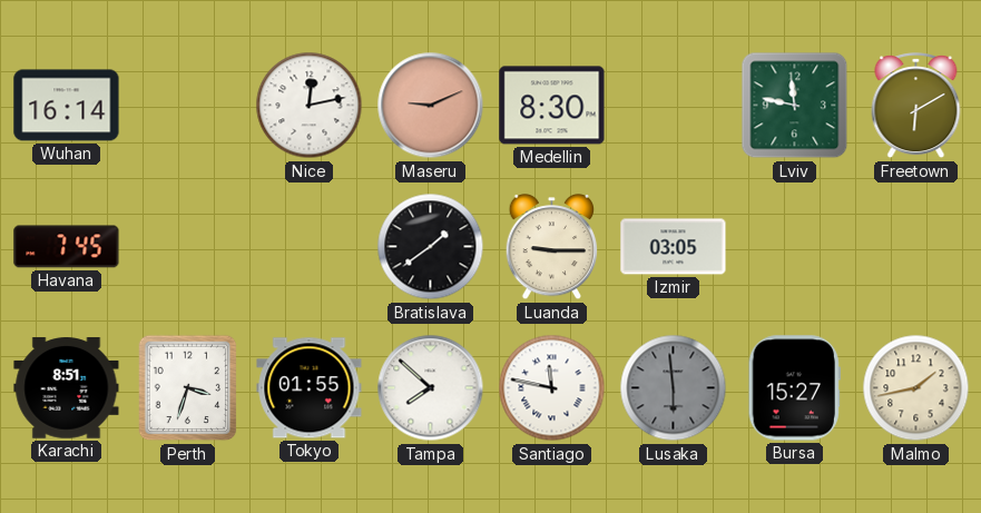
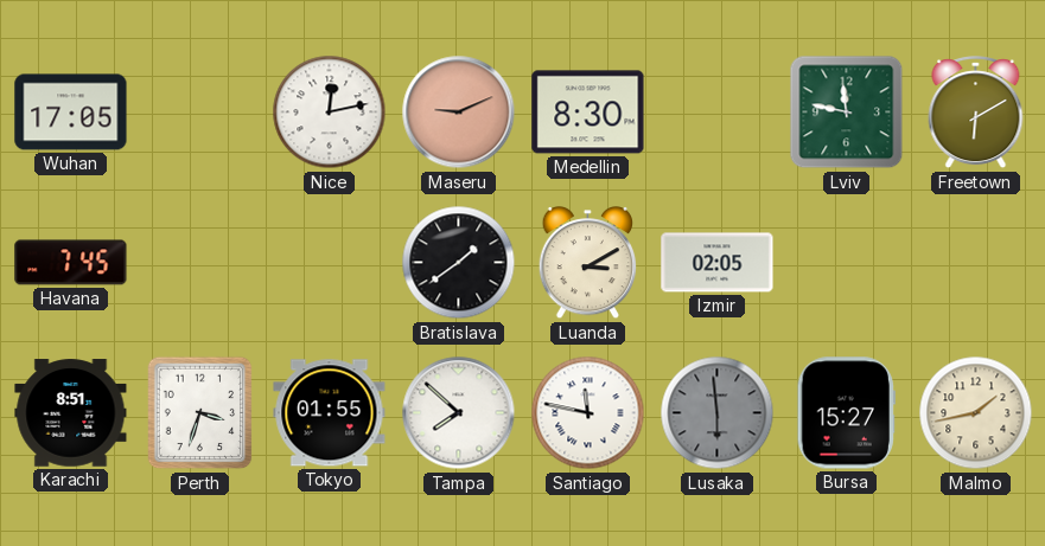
Wuhan: 16:14 -> 17:05 (71, 113)
Luanda: 9:15 -> 3:10 (588, 264)
Izmir: 03:05 -> 02:05 (718, 263)
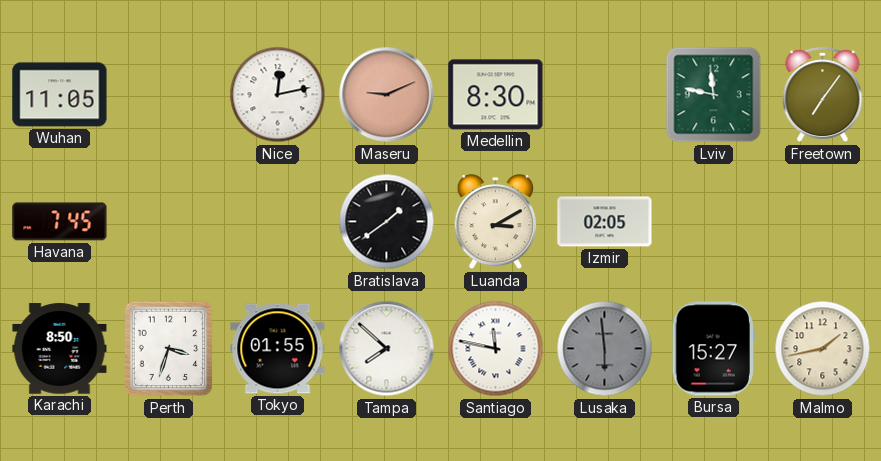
Wuhan: 17:05 -> 11:05 (60, 95)
Freetown: 6:10 -> 7:06 (823, 95)
Karachi: 8:51 -> 8:50 (60, 349)
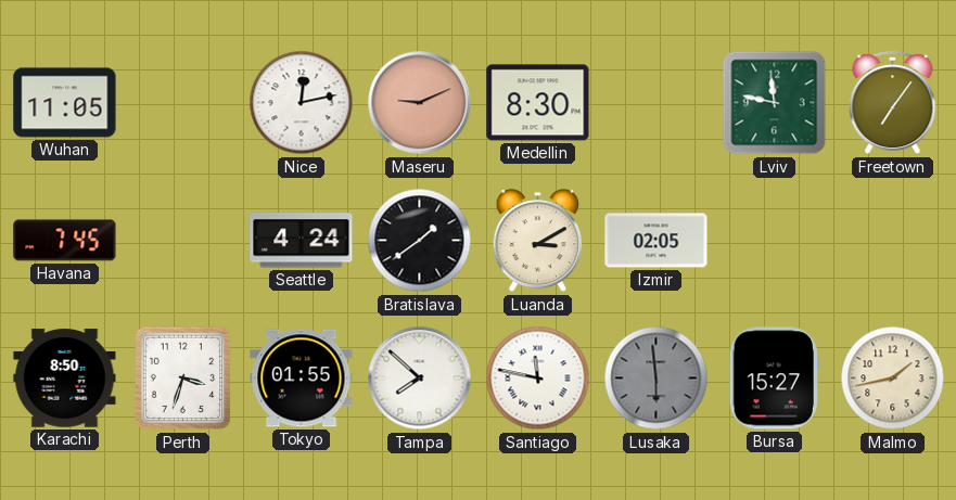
Seattle: none -> 4:24 (302, 241)
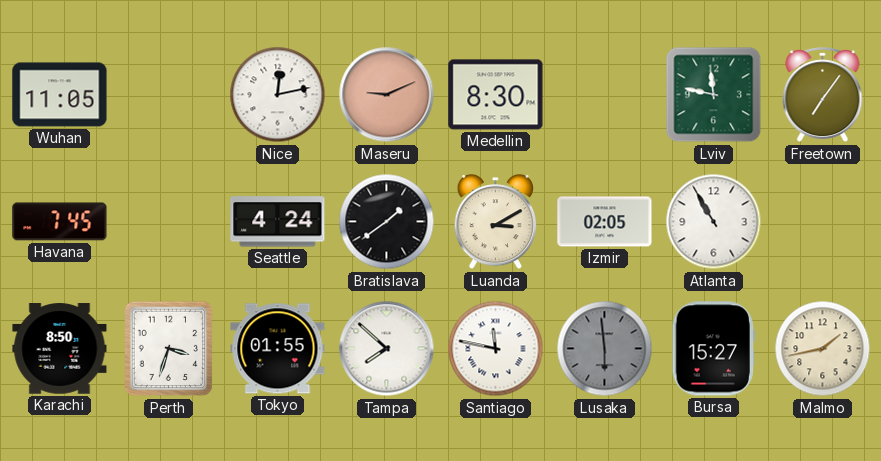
Atlanta: none -> 10:55 (714, 222)
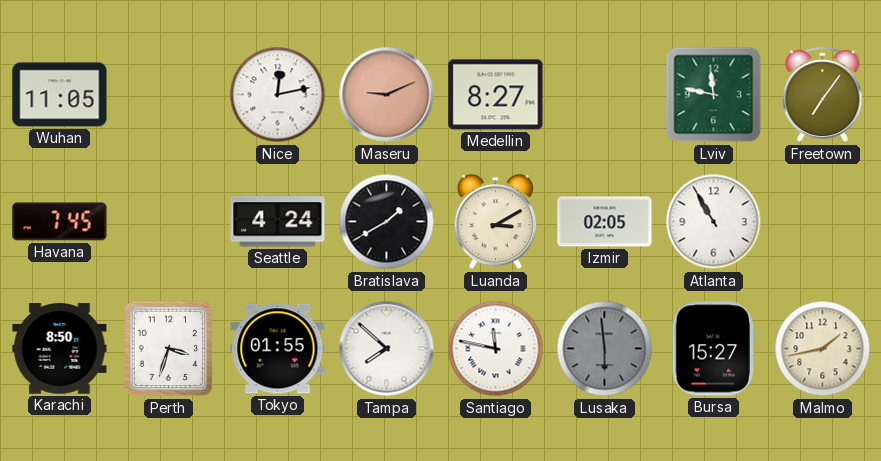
Medellin: 8:30 -> 8:27 (496, 95)
Bratislava: 1:39 -> 1:40 (387, 222)
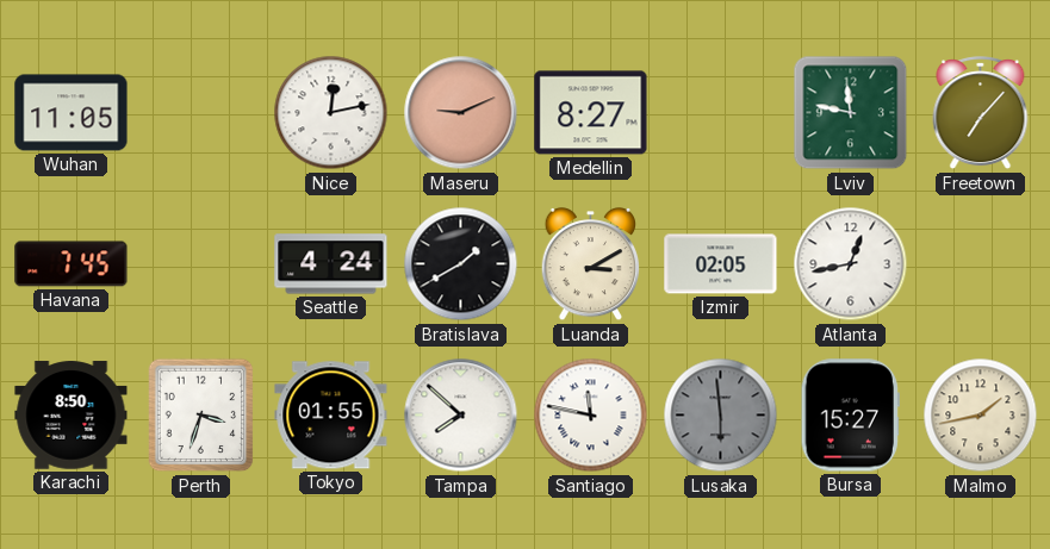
Freetown: 7:06 -> 7:07 (981, 113)
Atlanta: 10:55 -> 12:43 (851, 264)
